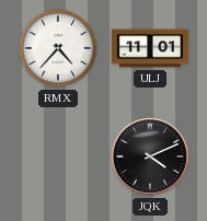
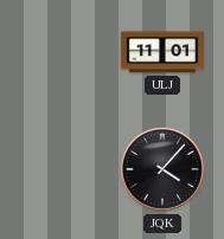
RMX: 4:37 -> none (58, 48)
JQK: 4:11 -> 4:07 (162, 169)
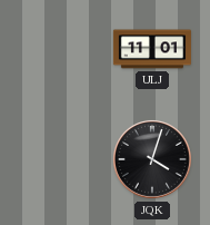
JQK: 4:07 -> 4:03 (152, 159)
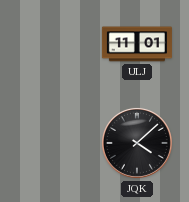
JQK: 4:03 -> 4:08 (137, 143)
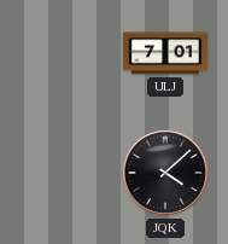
ULJ: 11:01 -> 7:01 (165, 53)
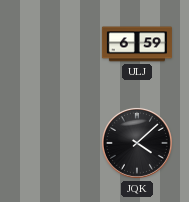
ULJ: 7:01 -> 6:59 (137, 44)
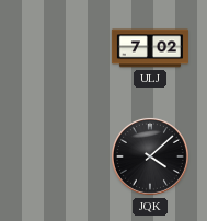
ULJ: 6:59 -> 7:02 (150, 48)
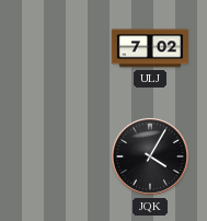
JQK: 4:08 -> 4:05 (150, 156)
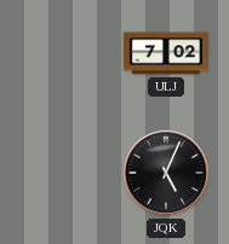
JQK: 4:05 -> 5:04 (166, 173)
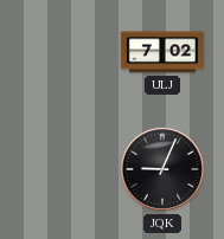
JQK: 5:04 -> 9:04 (162, 169)
